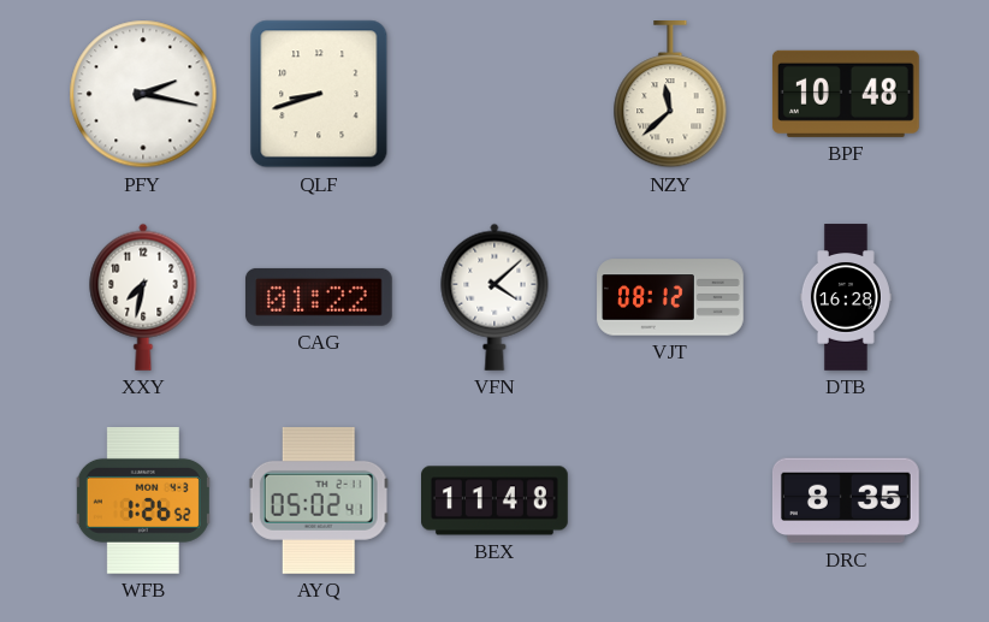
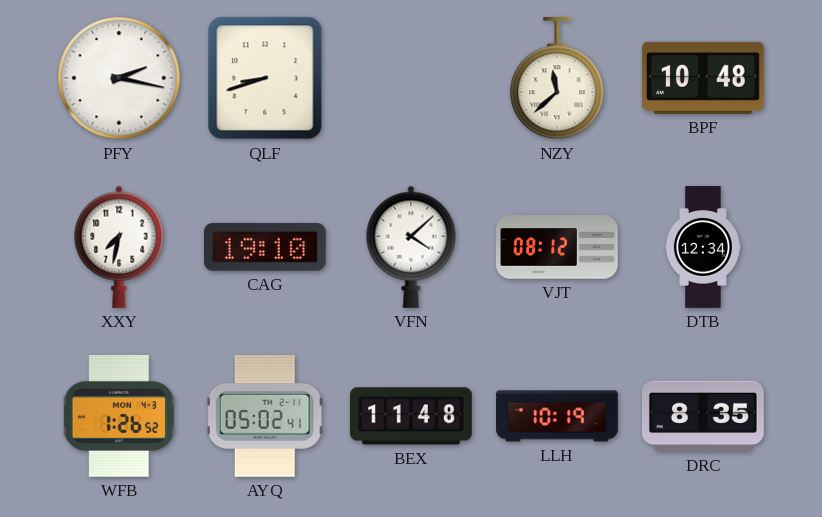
CAG: 01:22 -> 19:10 (265, 247)
DTB: 16:28 -> 12:34 (703, 247)
LLH: none -> 10:19 (557, 416)
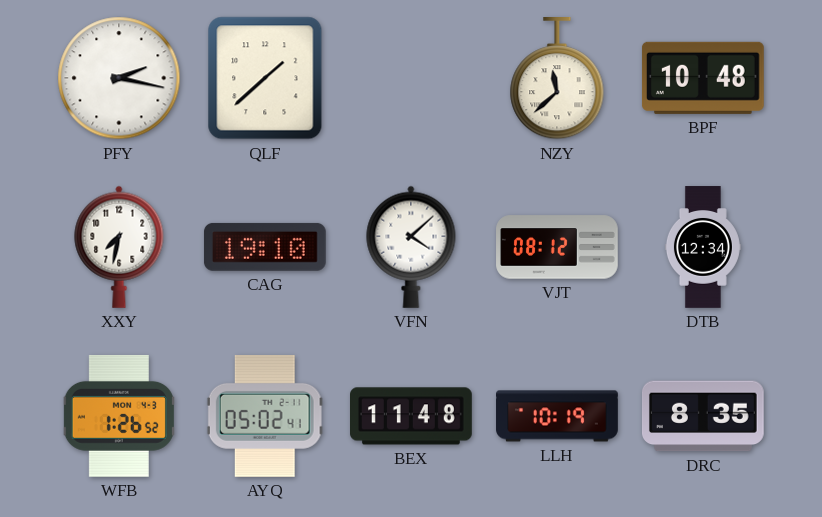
QLF: 8:42 -> 1:38 (265, 78)
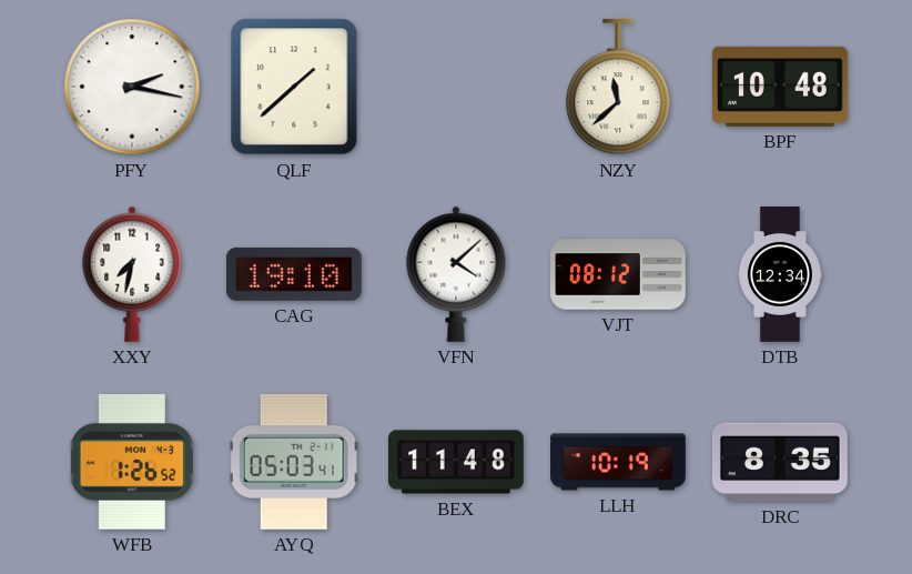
AYQ: 05:02 -> 05:03 (294, 462)
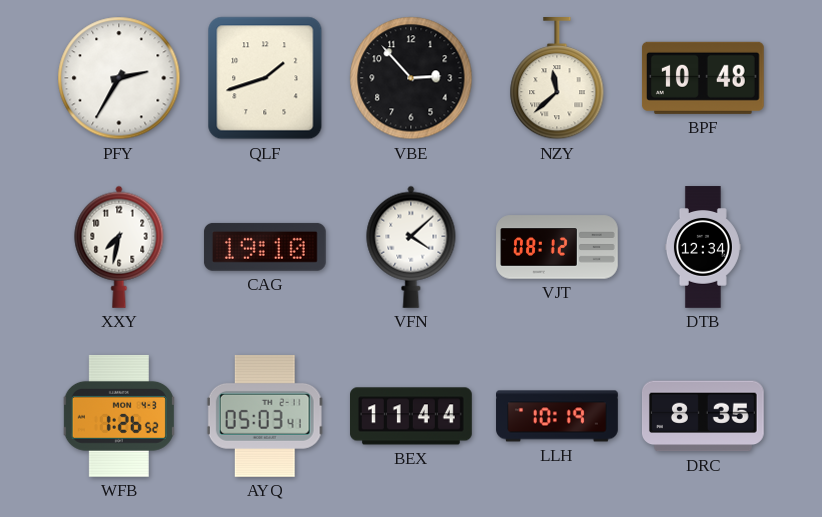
PFY: 2:17 -> 2:35 (119, 78)
QLF: 1:38 -> 1:42 (265, 78)
VBE: none -> 2:53 (411, 78)
BEX: 11:48 -> 11:44 (412, 416)
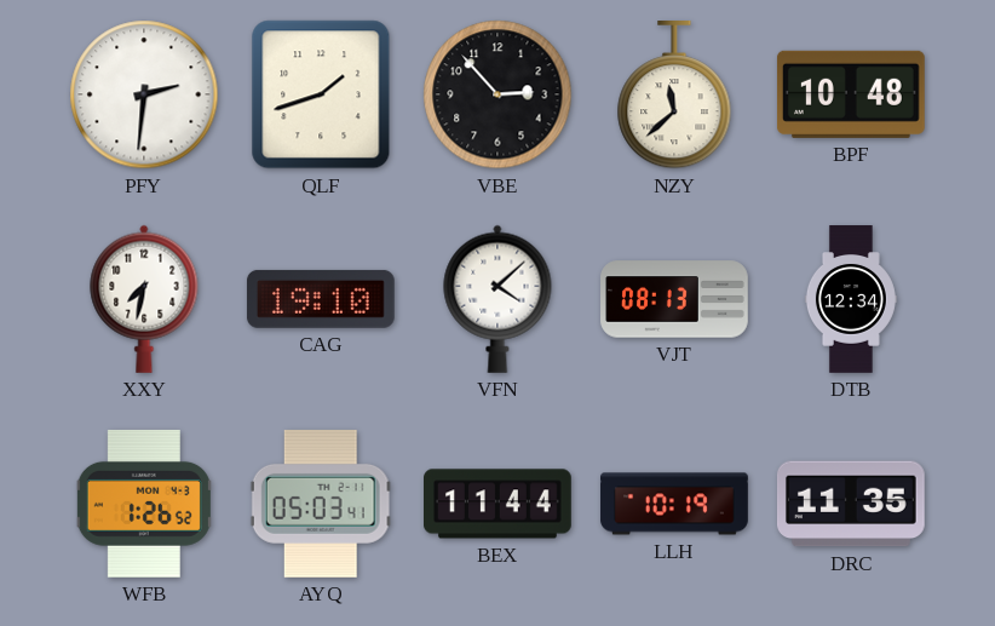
PFY: 2:35 -> 2:31 (144, 94)
VJT: 08:12 -> 08:13 (674, 299)
DRC: 8:35 -> 11:35 (851, 504)
